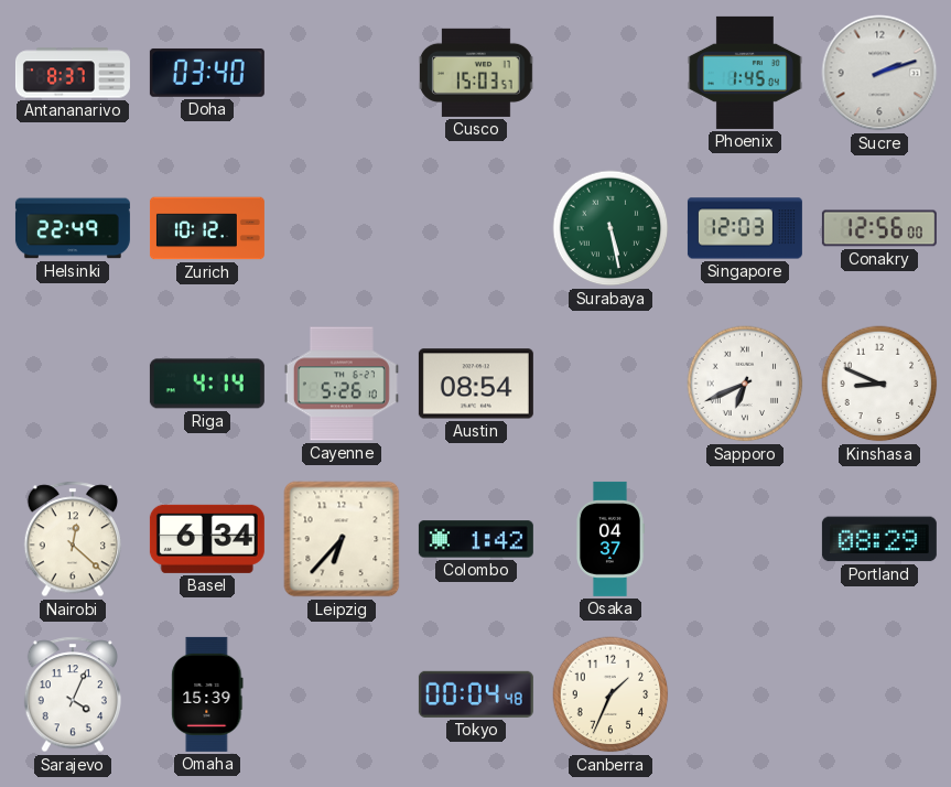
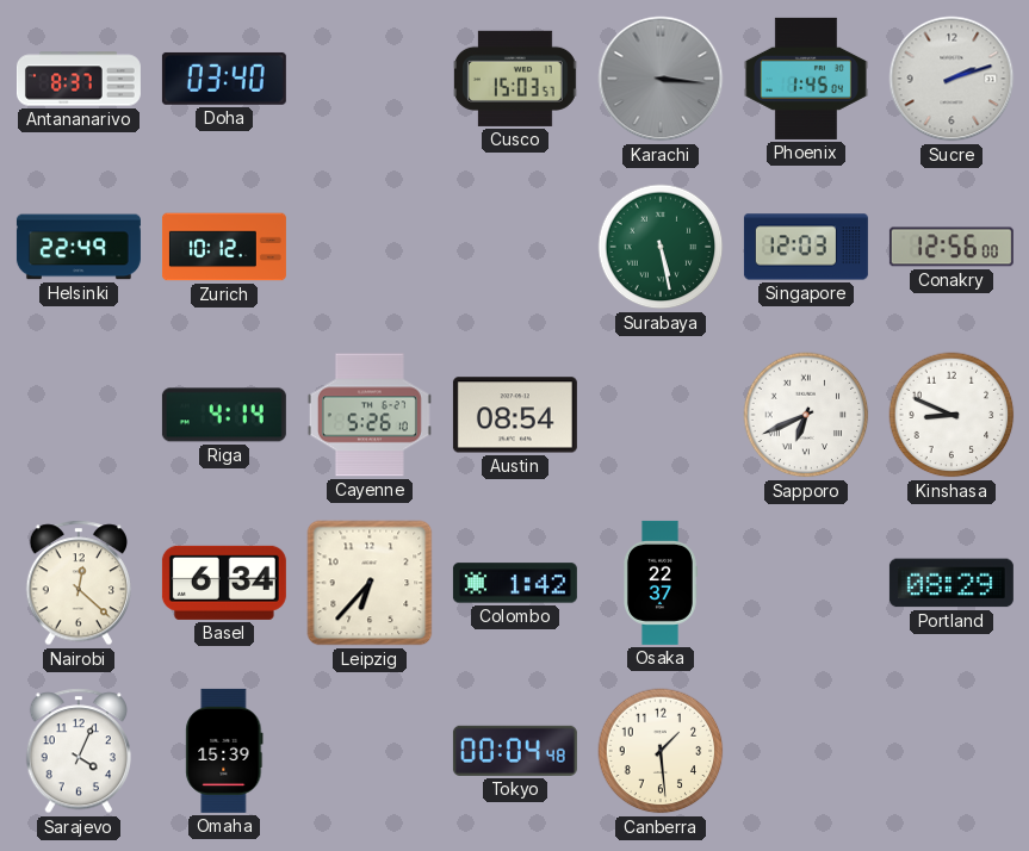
Karachi: none -> 3:16 (661, 79)
Osaka: 04:37 -> 22:37 (659, 583)
Canberra: 1:34 -> 1:29 (661, 751)
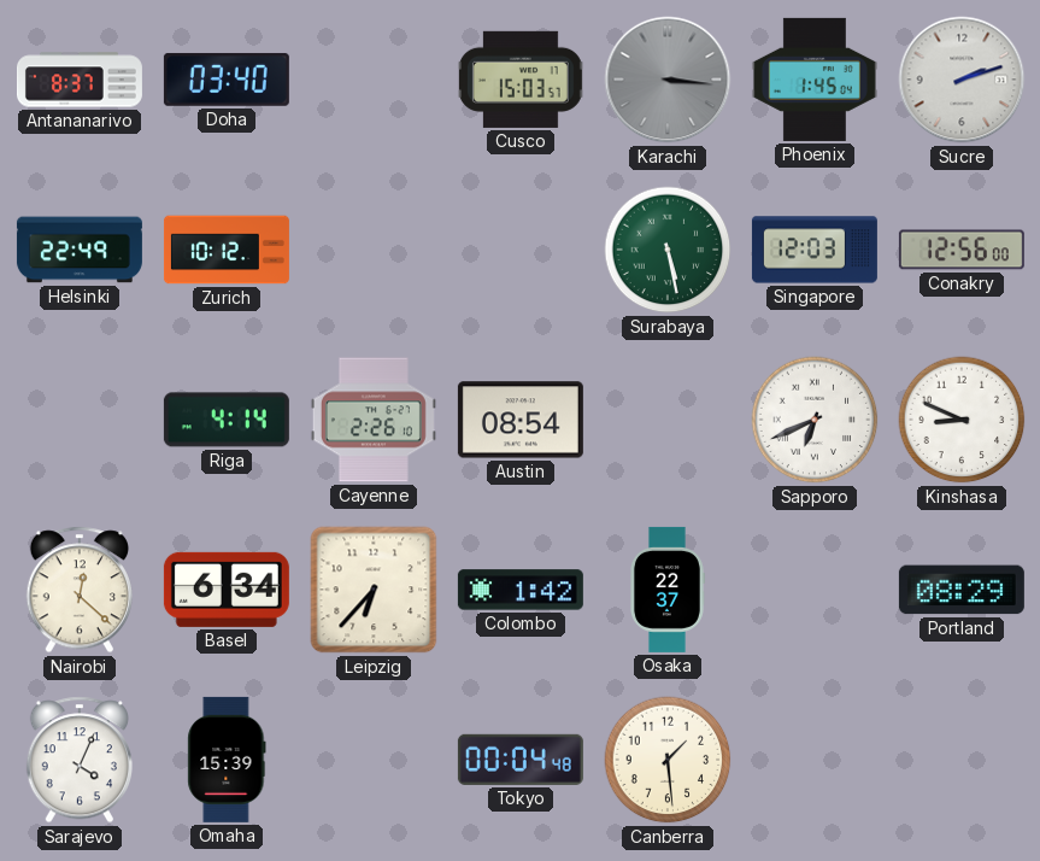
Cayenne: 5:26 -> 2:26 (374, 420)
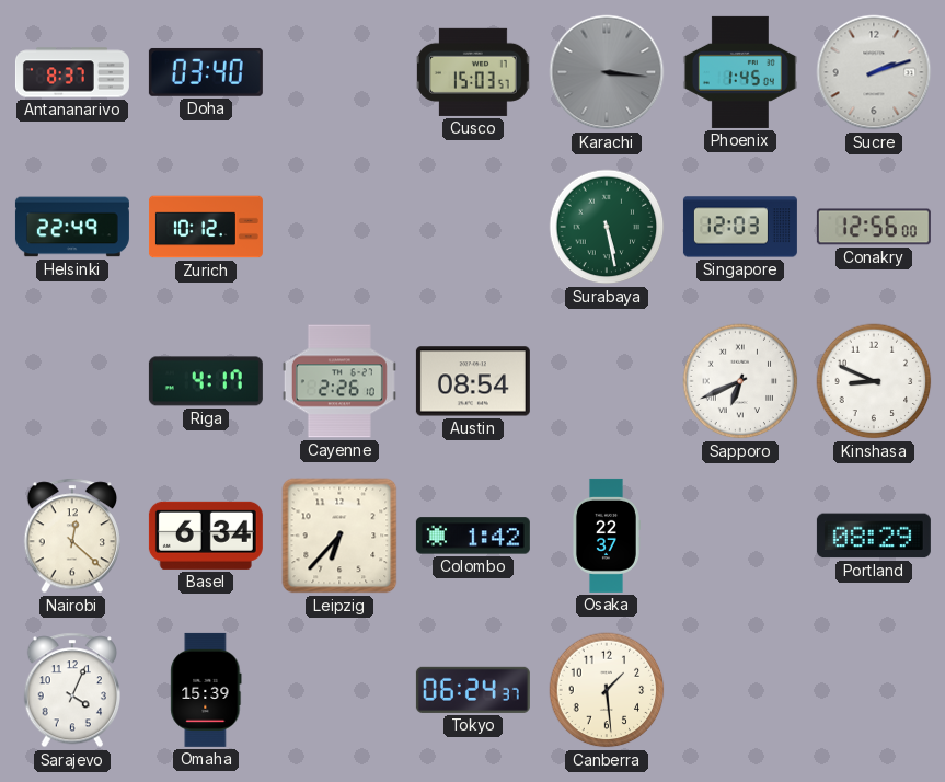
Riga: 4:14 -> 4:17 (206, 381)
Tokyo: 00:04 -> 06:24 (473, 690)
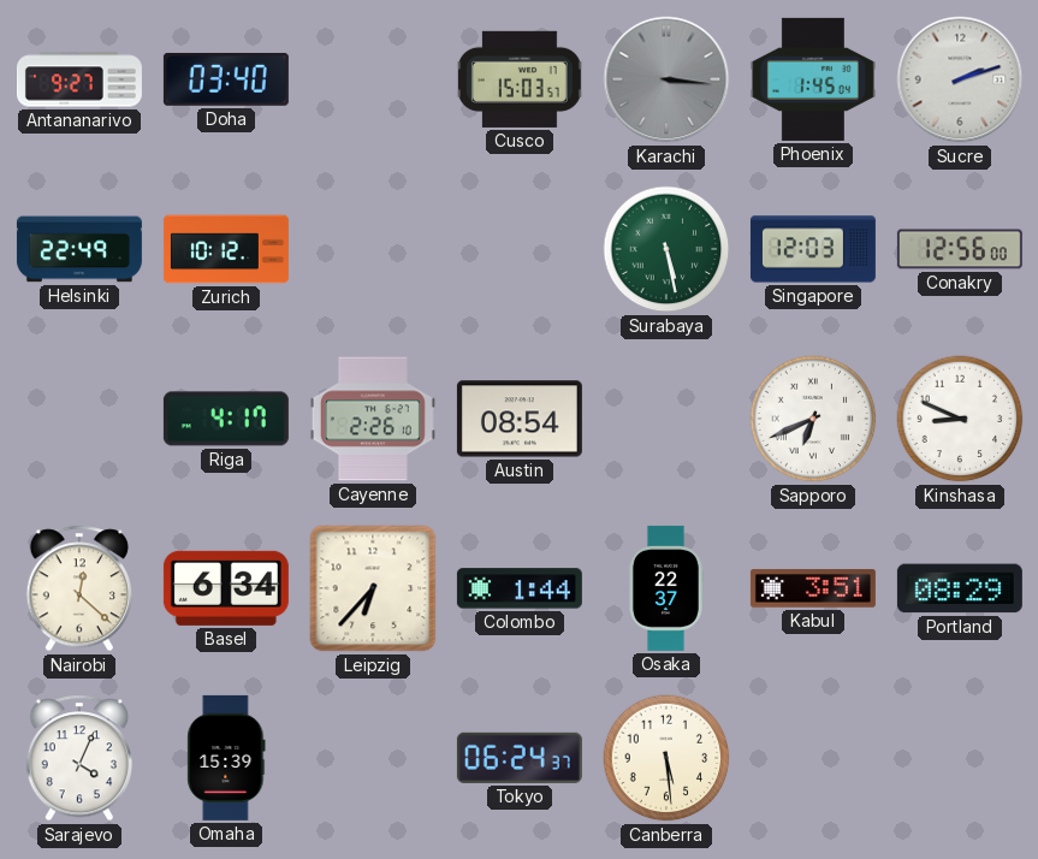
Antananarivo: 8:37 -> 9:27 (79, 79)
Colombo: 1:42 -> 1:44 (520, 588)
Kabul: none -> 3:51 (813, 588)
Canberra: 1:29 -> 5:29 (666, 758)
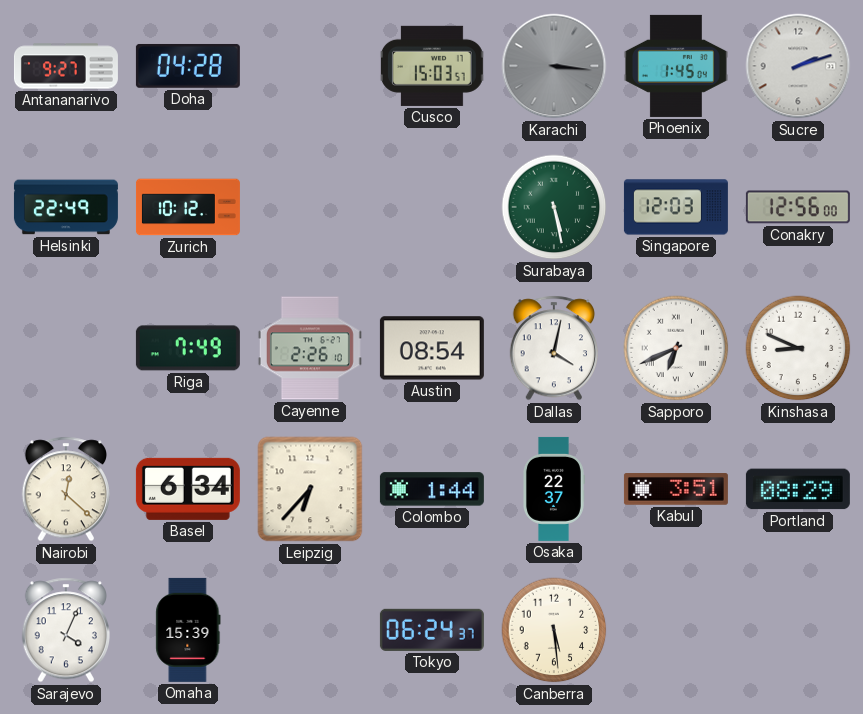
Doha: 03:40 -> 04:28 (188, 66)
Riga: 4:17 -> 7:49 (188, 348)
Dallas: none -> 4:02 (553, 348)
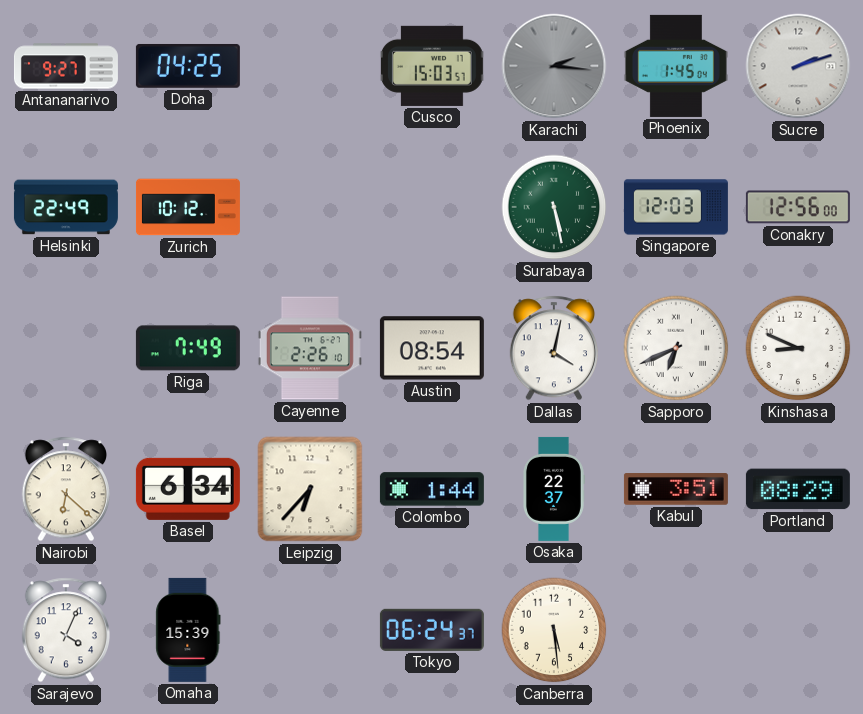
Doha: 04:28 -> 04:25 (188, 66)
Karachi: 3:16 -> 2:16 (554, 66)
Nairobi: 12:22 -> 6:22 (65, 489)
